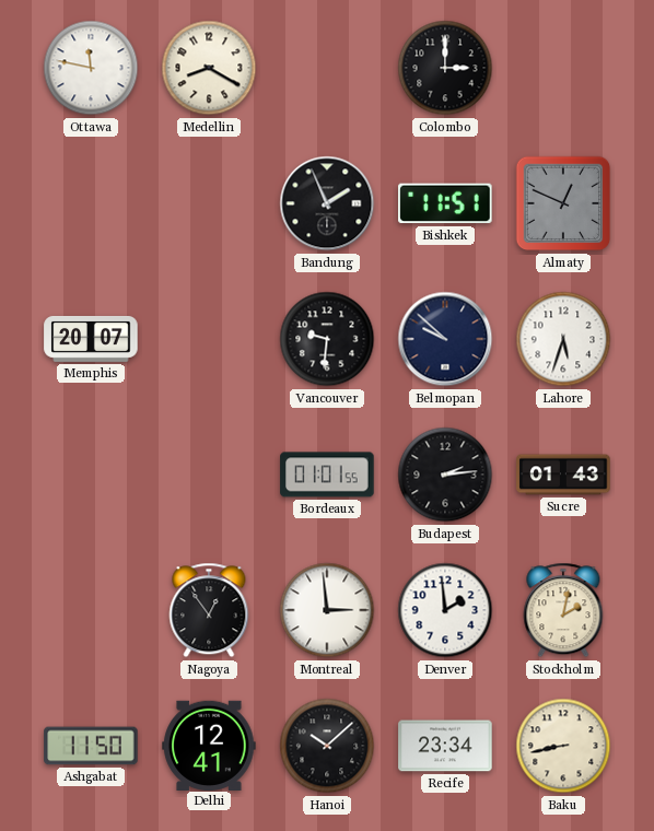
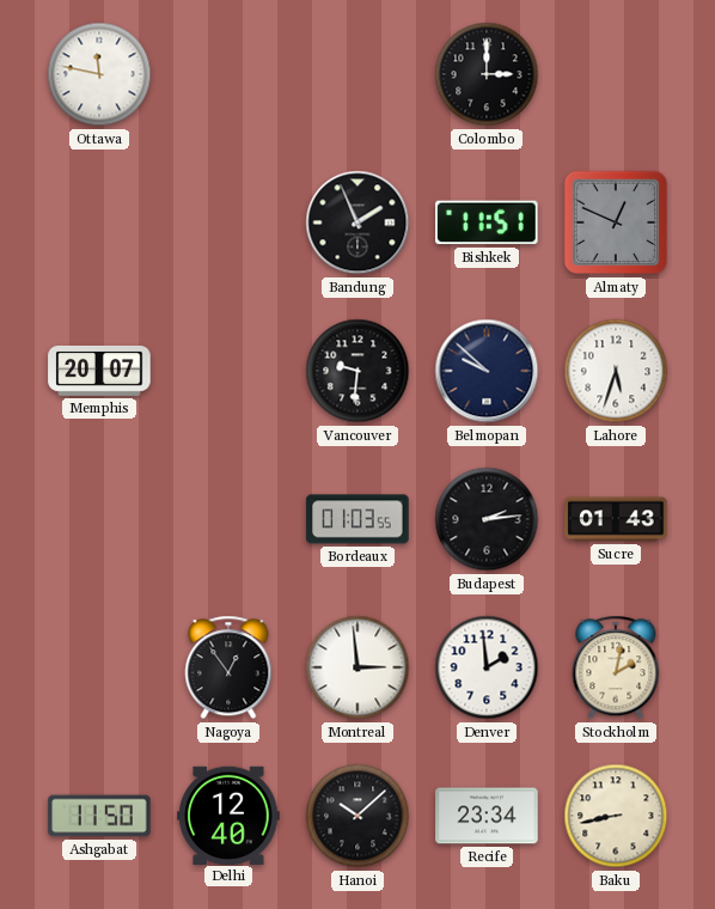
Medellin: 8:20 -> none (209, 68)
Bordeaux: 01:01 -> 01:03 (357, 519)
Delhi: 12:41 -> 12:40 (228, 815)
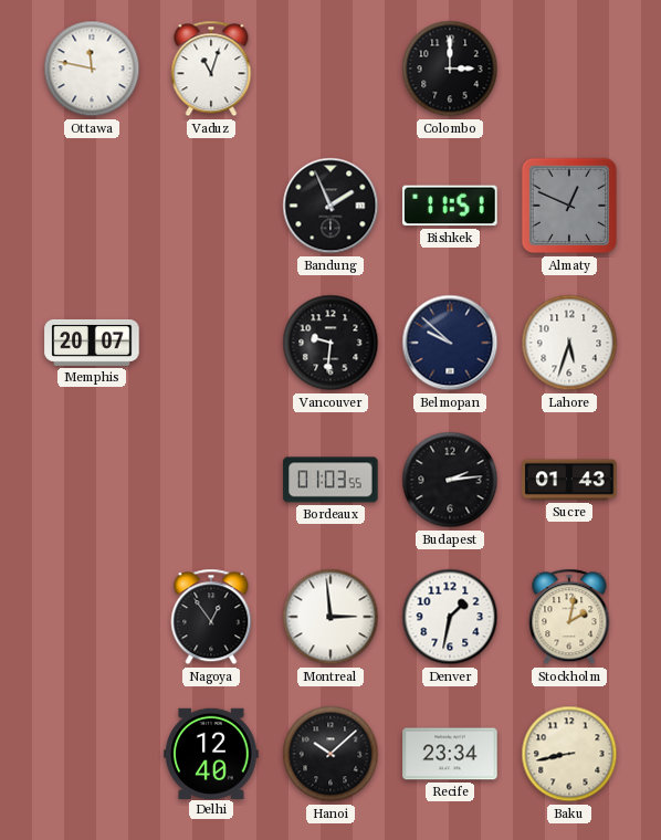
Vaduz: none -> 11:03 (211, 69)
Denver: 1:59 -> 1:32 (450, 617)
Ashgabat: 11:50 -> none (99, 816)
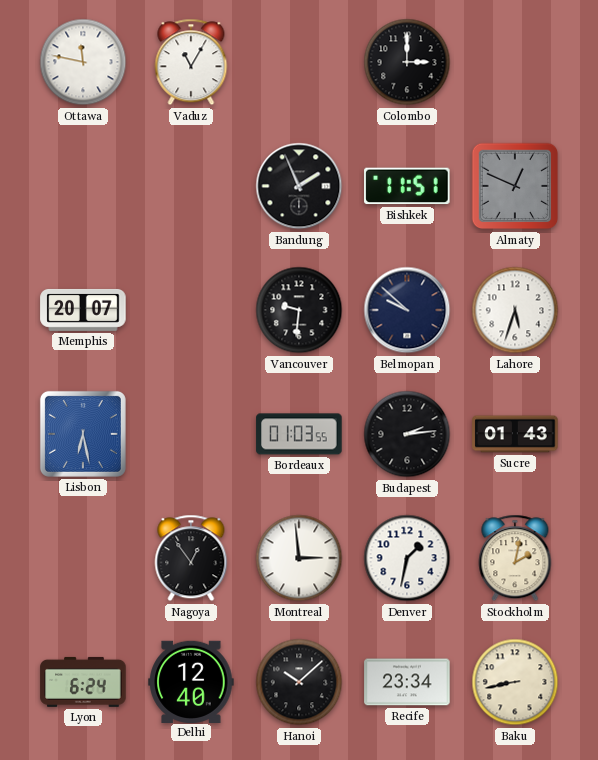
Vaduz: 11:03 -> 11:05 (191, 62)
Lisbon: none -> 6:28 (83, 434)
Lyon: none -> 6:24 (83, 682)
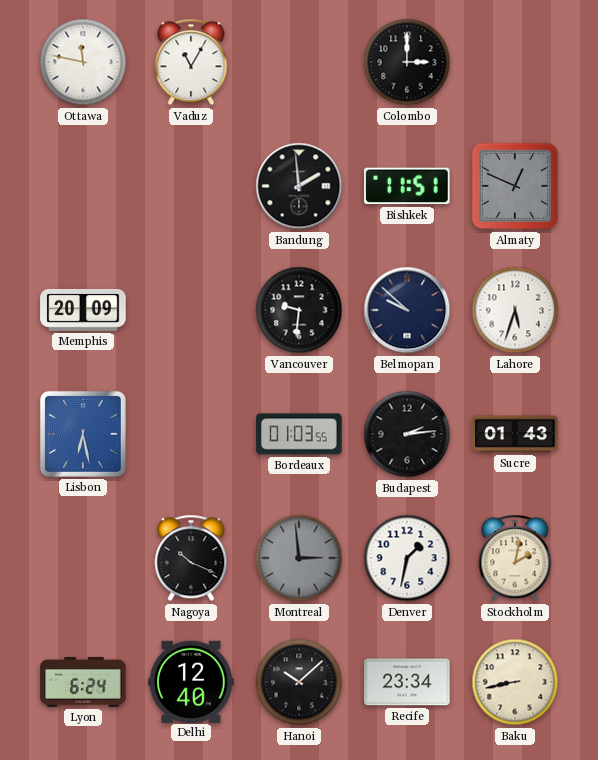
Bandung: 1:56 -> 1:59 (299, 186)
Memphis: 20:07 -> 20:09 (83, 310)
Nagoya: 12:54 -> 10:19 (191, 558)
Montreal dial: white -> grey (299, 558)
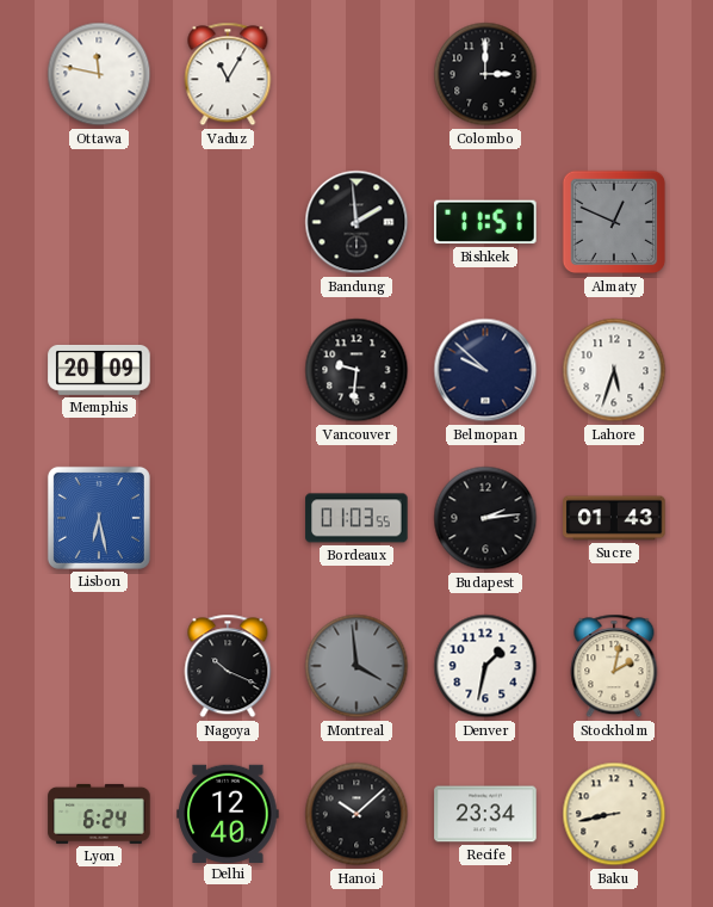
Montreal: 2:59 -> 3:59 (356, 666)
